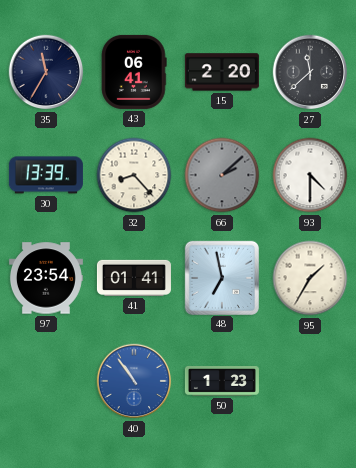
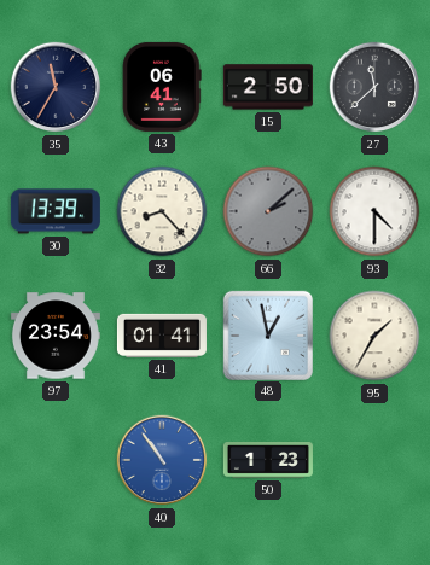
15: 2:20 -> 2:50 (268, 87)
48: 6:58 -> 12:58 (267, 334)
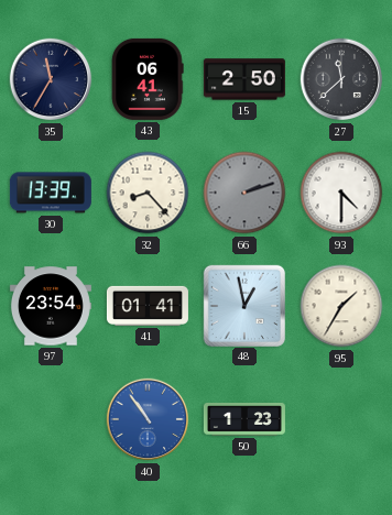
66: 2:08 -> 2:12 (244, 193)
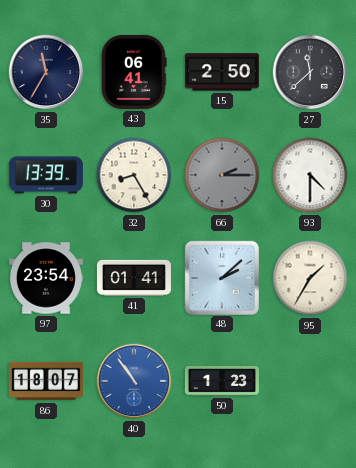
32: 8:23 -> 8:25 (134, 175)
66: 2:12 -> 2:15 (222, 175)
48: 12:58 -> 2:08 (221, 277)
86: none -> 18:07 (46, 381)
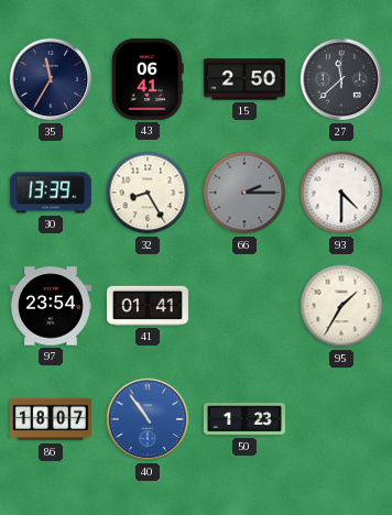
48: 2:08 -> none (221, 277)
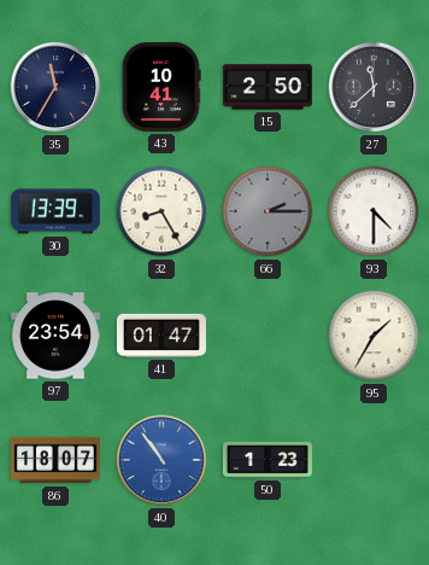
43: 06:41 -> 10:41 (161, 87)
41: 01:41 -> 01:47 (161, 336)
